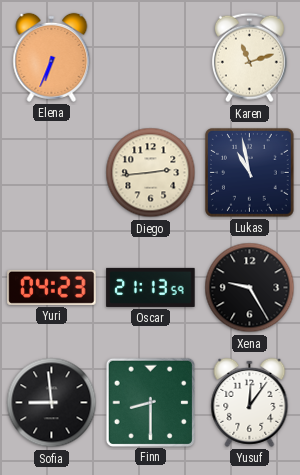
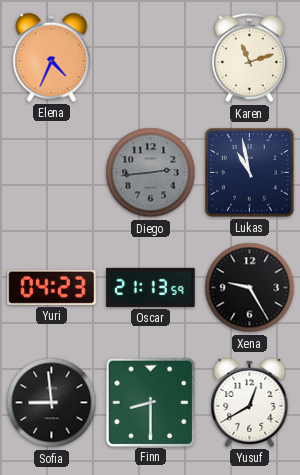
Elena: 6:34 -> 4:34 (52, 57)
Diego dial: cream -> grey (151, 173)
Yusuf: 12:06 -> 12:40 (250, 402)
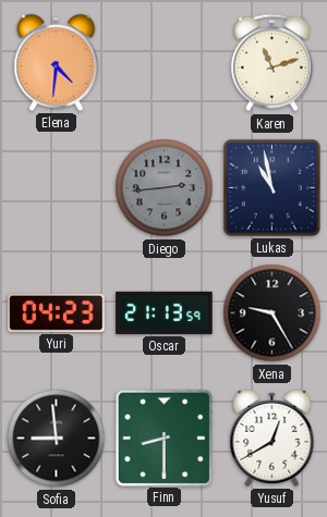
Elena: 4:34 -> 4:31 (57, 62)
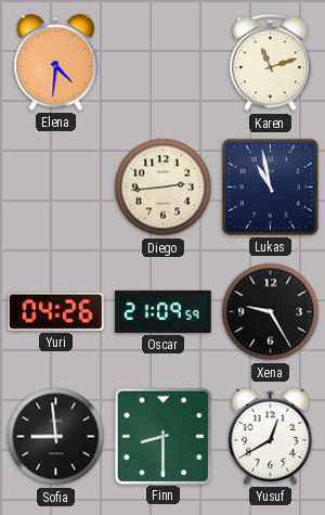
Diego dial: grey -> cream (164, 188)
Yuri: 04:23 -> 04:26 (56, 311)
Oscar: 21:13 -> 21:09 (164, 311)
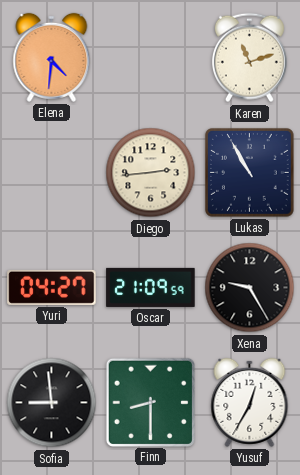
Lukas: 10:58 -> 10:55 (249, 172)
Yuri: 04:26 -> 04:27 (52, 287)
Yusuf: 12:40 -> 12:35 (250, 402)
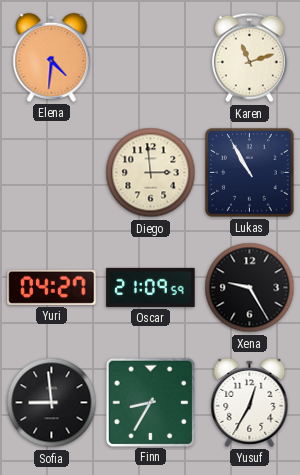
Diego: 2:44 -> 2:59 (151, 173)
Finn: 8:30 -> 8:35 (150, 402)
